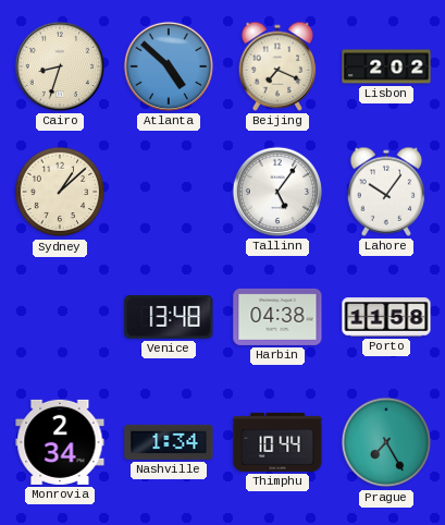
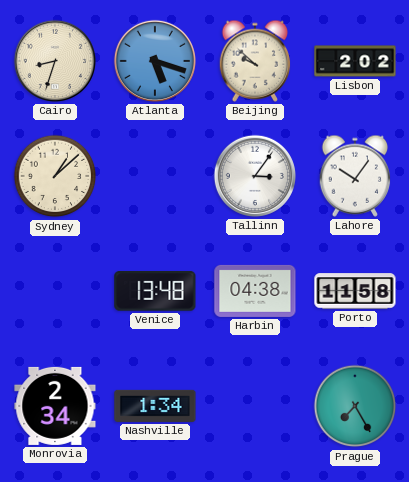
Atlanta: 4:52 -> 5:18 (155, 61)
Beijing: 7:19 -> 9:52 (255, 61)
Tallinn: 5:06 -> 3:06 (255, 176)
Thimphu: 10:44 -> none (277, 442)
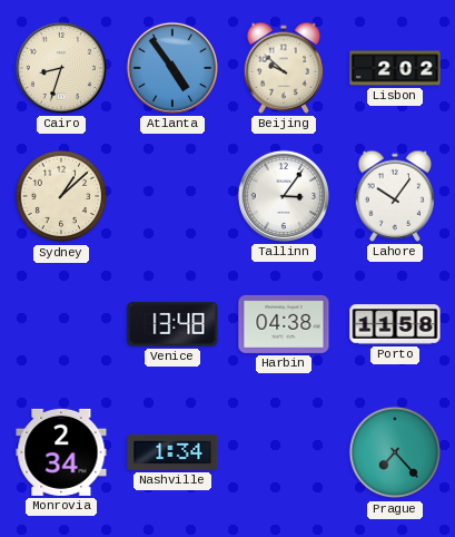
Atlanta: 5:18 -> 4:54 (172, 68)
Prague: 7:25 -> 7:23 (395, 452)
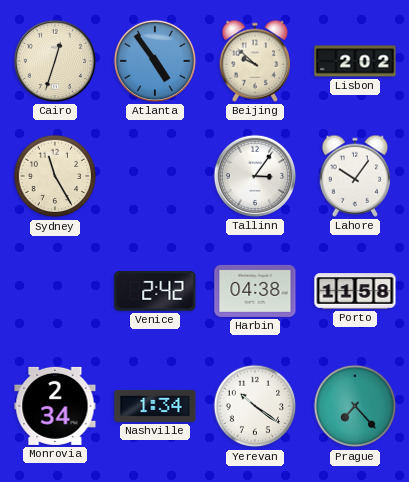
Cairo: 8:33 -> 12:33 (55, 61)
Sydney: 1:08 -> 11:25 (55, 176)
Venice: 13:48 -> 2:42 (155, 291)
Yerevan: none -> 10:21 (255, 406)
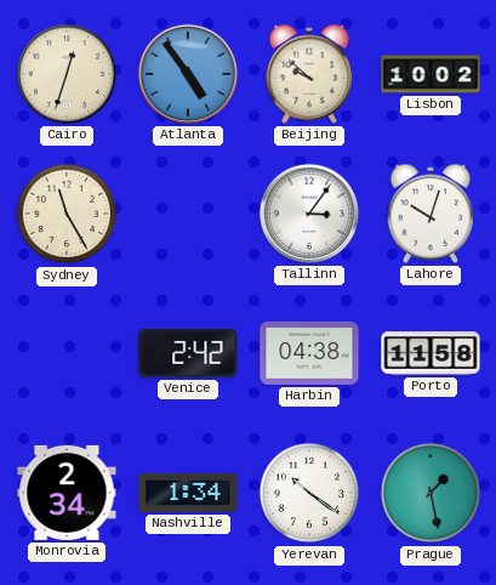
Lisbon: 2:02 -> 10:02 (431, 74)
Lahore: 10:06 -> 10:03 (431, 214)
Prague: 7:23 -> 1:28 (431, 493)
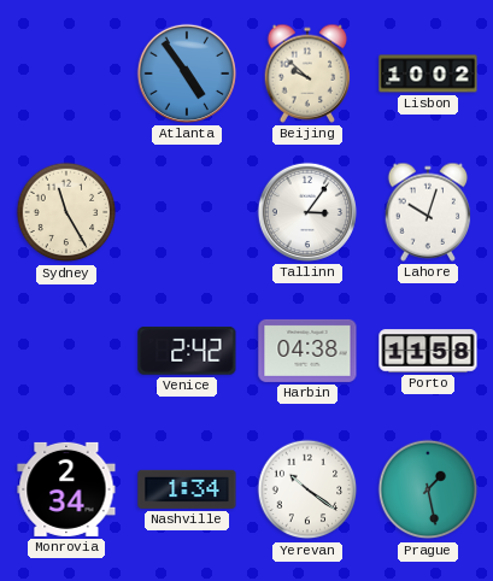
Cairo: 12:33 -> none (67, 74)
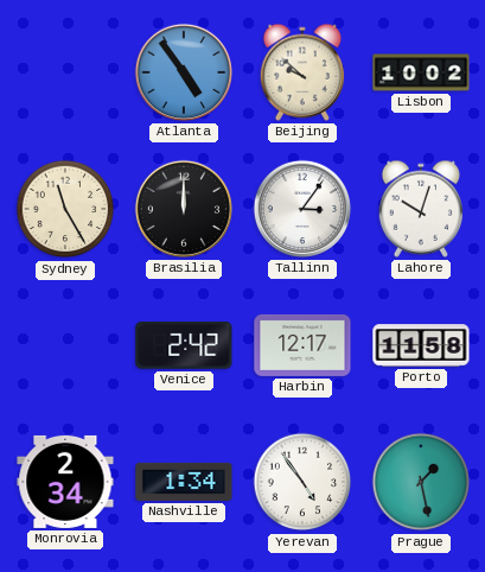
Brasilia: none -> 12:00 (184, 209)
Harbin: 04:38 -> 12:17 (302, 345)
Yerevan: 10:21 -> 4:54 (302, 482)
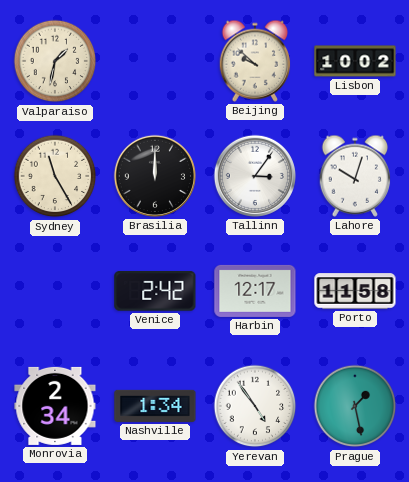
Valparaiso: none -> 1:32 (55, 61)
Atlanta: 4:54 -> none (184, 72)
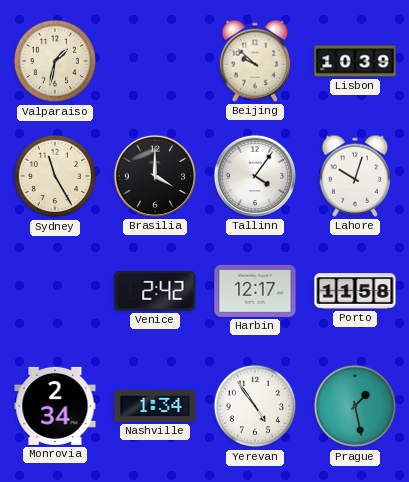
Lisbon: 10:02 -> 10:39 (355, 61)
Brasilia: 12:00 -> 4:00 (155, 176)
Tallinn: 3:06 -> 4:06 (255, 176)
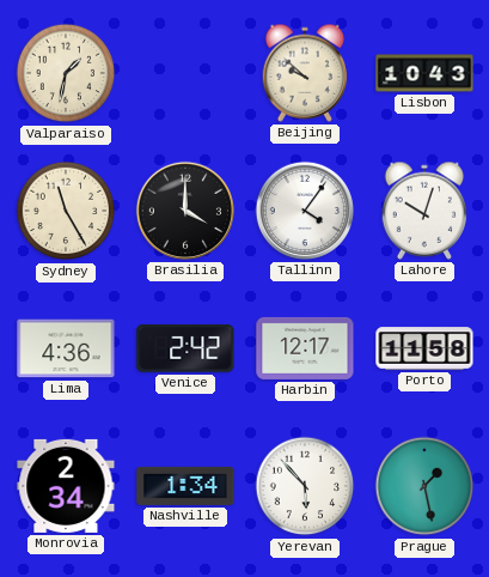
Lisbon: 10:39 -> 10:43 (424, 73)
Lima: none -> 4:36 (66, 348)
Yerevan: 4:54 -> 5:53 (305, 486)
